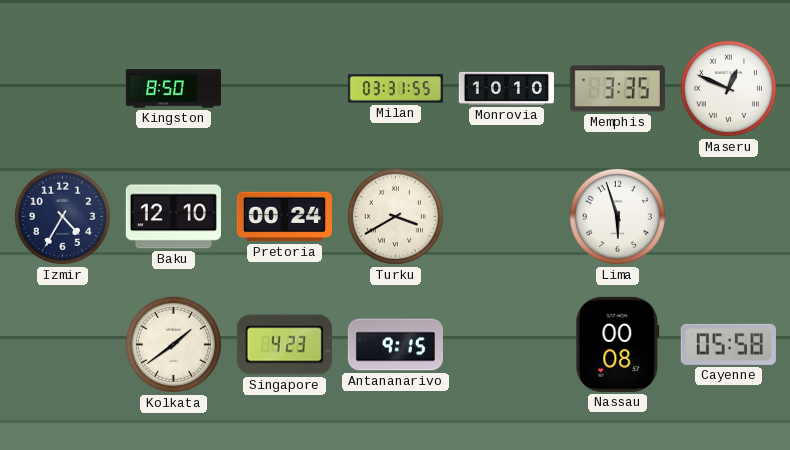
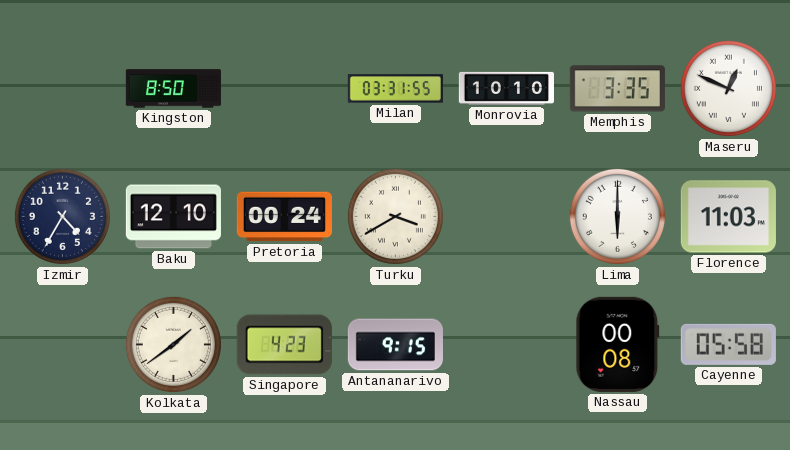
Lima: 5:57 -> 6:00 (617, 216)
Florence: none -> 11:03 (728, 217)
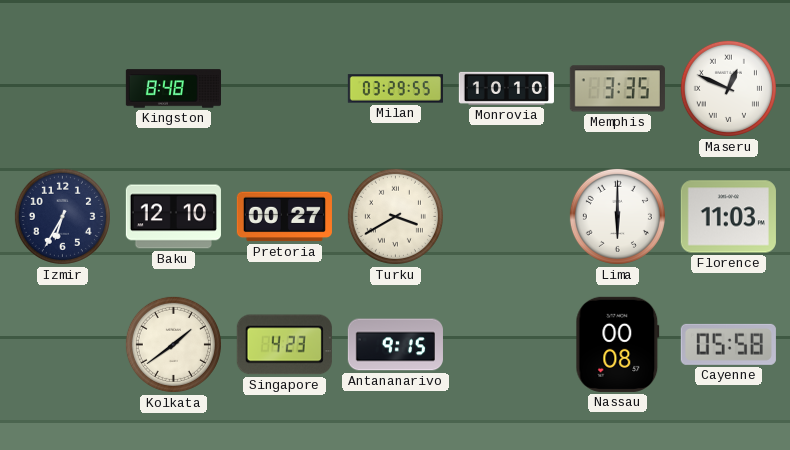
Kingston: 8:50 -> 8:48 (173, 89)
Milan: 03:31 -> 03:29 (395, 89)
Izmir: 4:35 -> 6:35 (62, 216)
Pretoria: 00:24 -> 00:27 (284, 217)
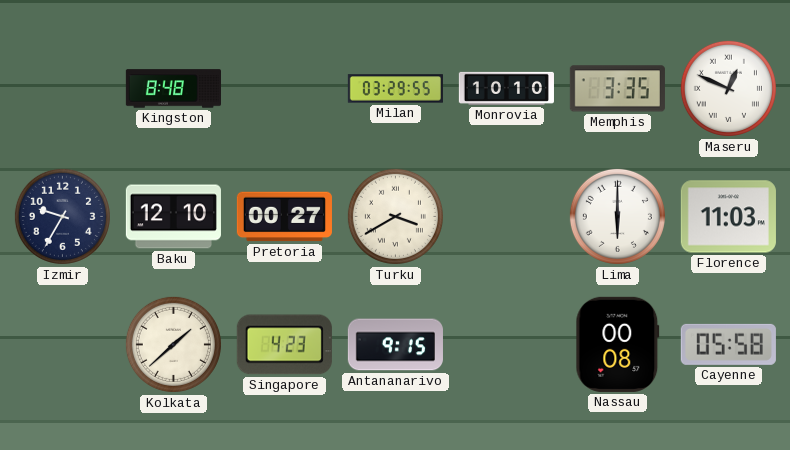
Izmir: 6:35 -> 9:35 (62, 216)
Kolkata: 1:39 -> 1:38 (173, 344)
